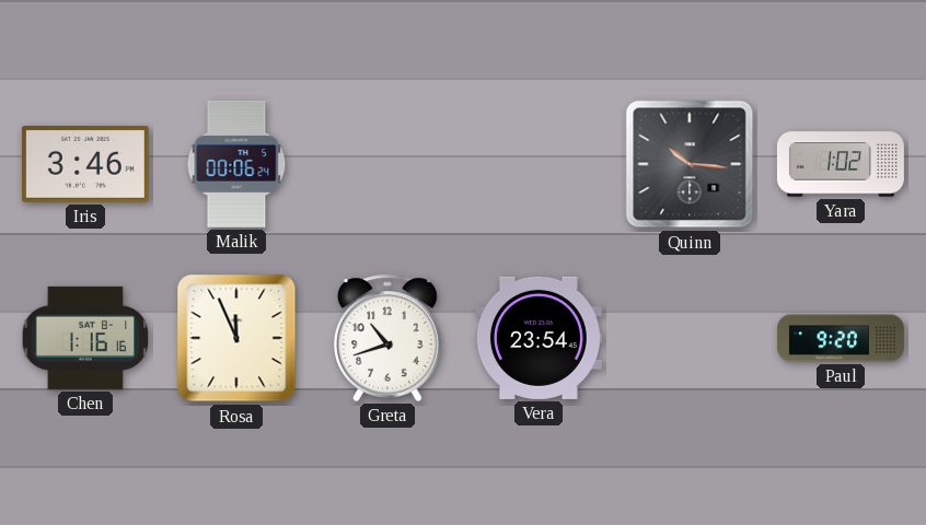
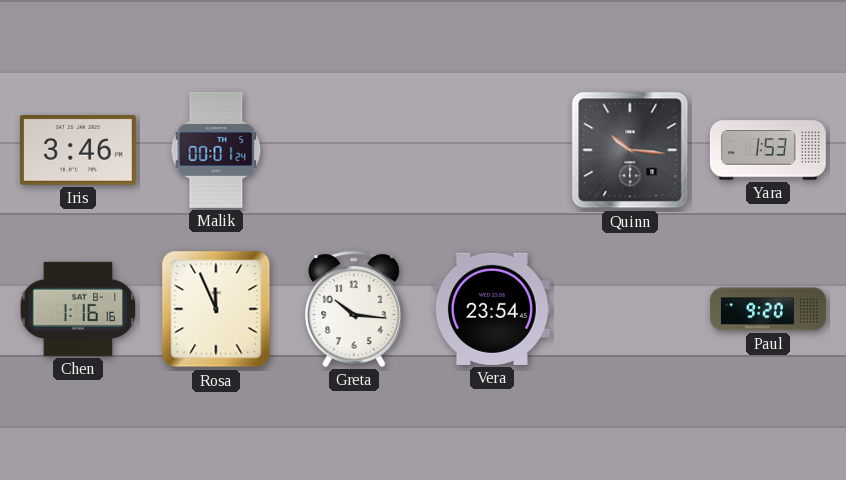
Malik: 00:06 -> 00:01 (216, 150)
Yara: 1:02 -> 1:53 (768, 150)
Greta: 10:42 -> 10:16 (355, 309)
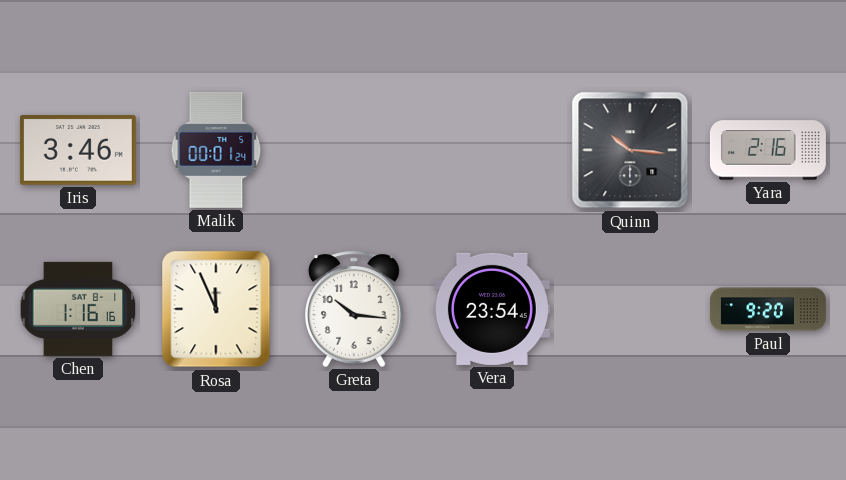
Yara: 1:53 -> 2:16 (768, 150)
